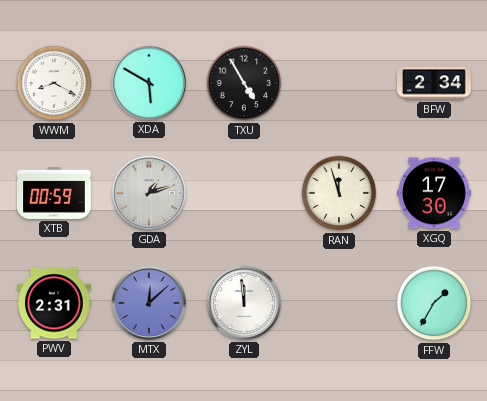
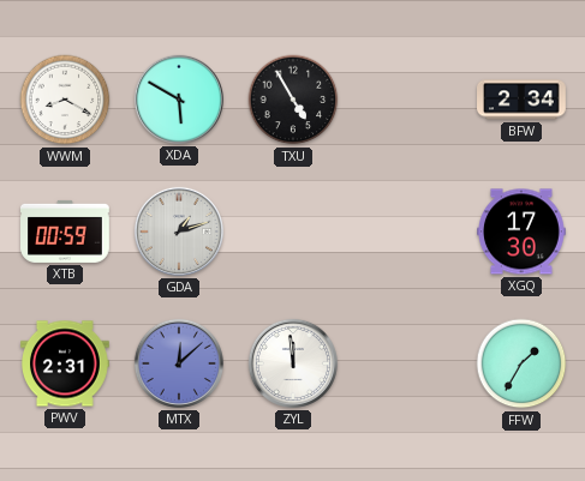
RAN: 11:57 -> none (339, 193)
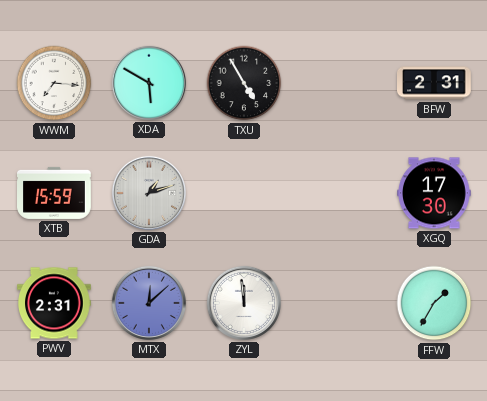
WWM: 8:20 -> 7:16 (54, 83)
BFW: 2:34 -> 2:31 (435, 83)
XTB: 00:59 -> 15:59 (55, 193)
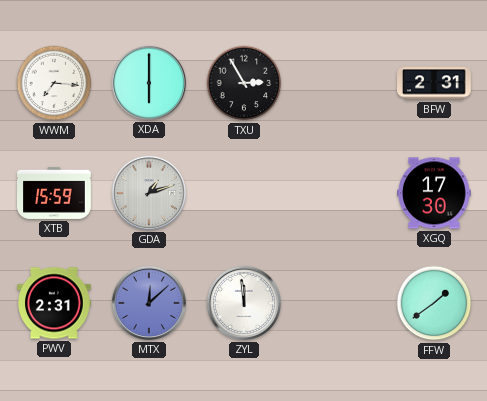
XDA: 5:50 -> 6:00 (149, 83)
TXU: 4:55 -> 2:55 (244, 83)
FFW: 1:35 -> 1:39 (434, 303)
